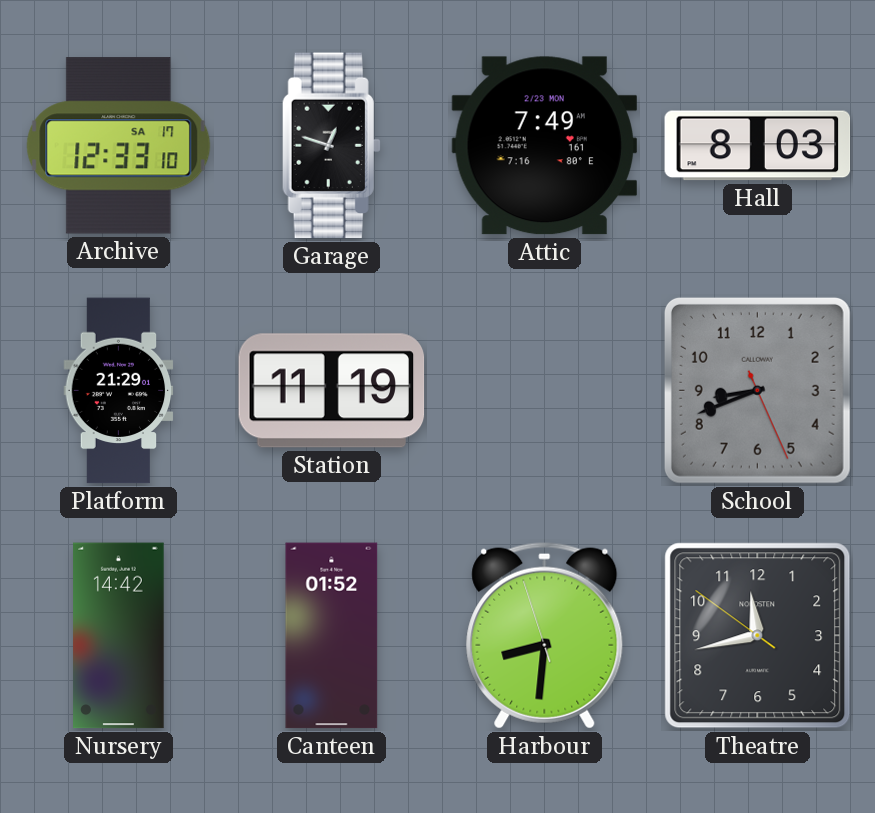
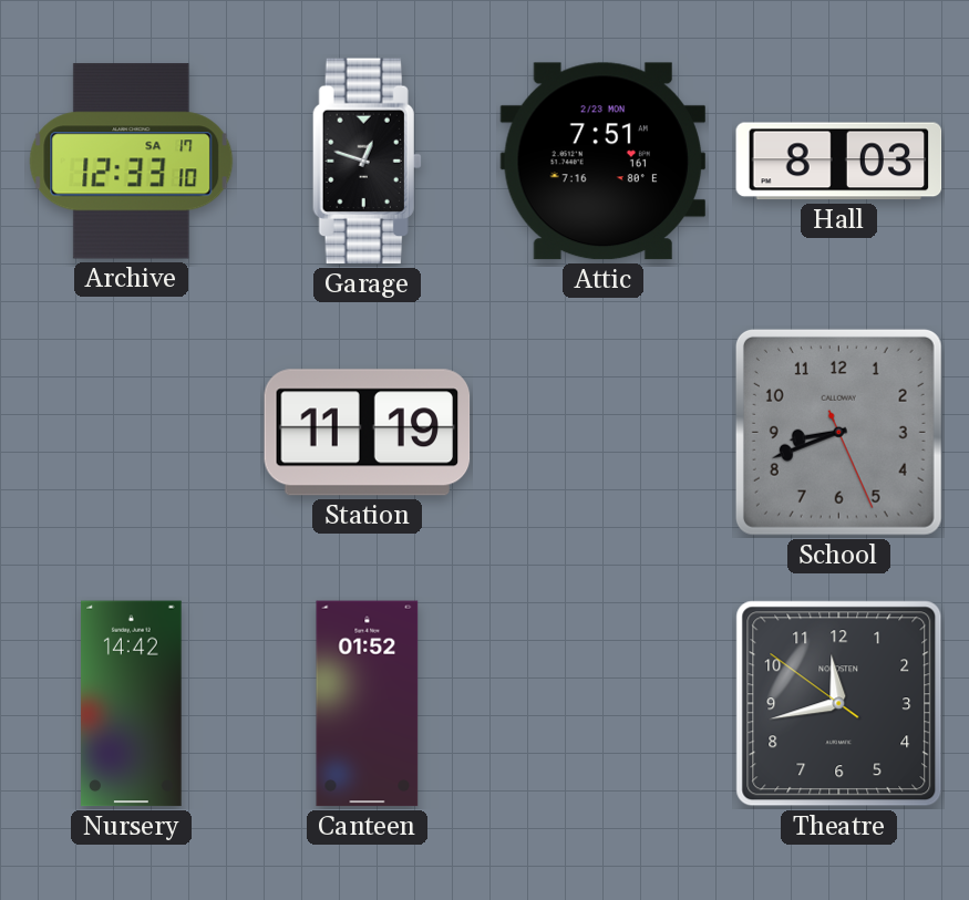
Attic: 7:49 -> 7:51 (602, 162)
Platform: 21:29 -> none (119, 391)
Harbour: 8:30 -> none (545, 635)
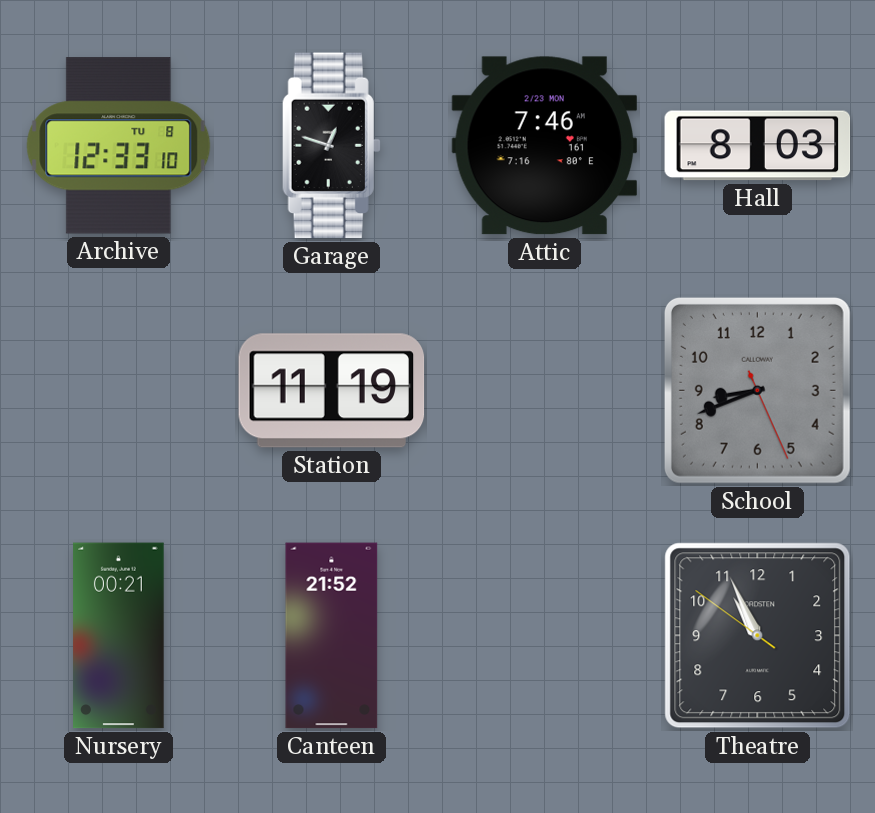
Archive date: SA 17 -> TU 8 (119, 146)
Attic: 7:51 -> 7:46 (544, 146)
Nursery: 14:42 -> 00:21 (119, 636)
Canteen: 01:52 -> 21:52 (332, 636)
Theatre: 11:42 -> 10:55 (758, 636)
